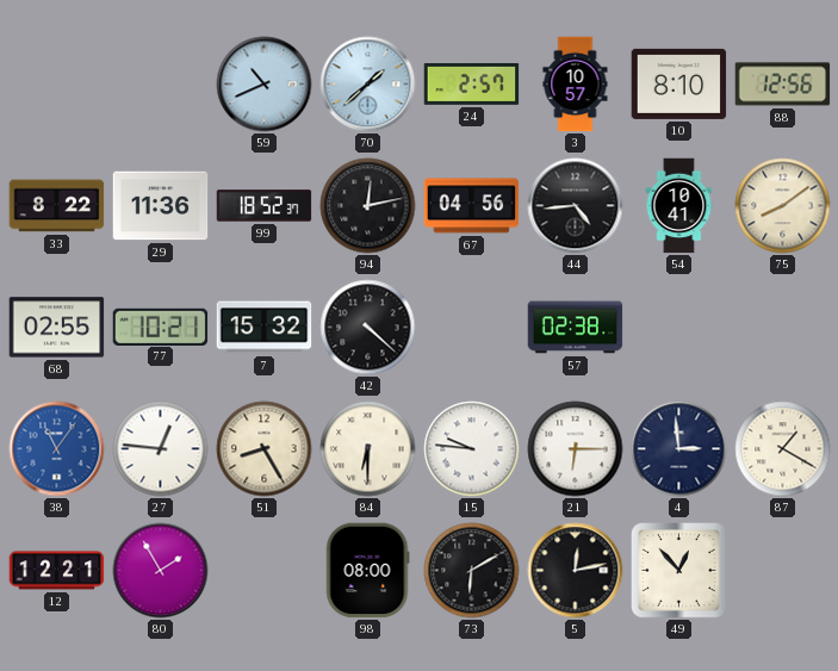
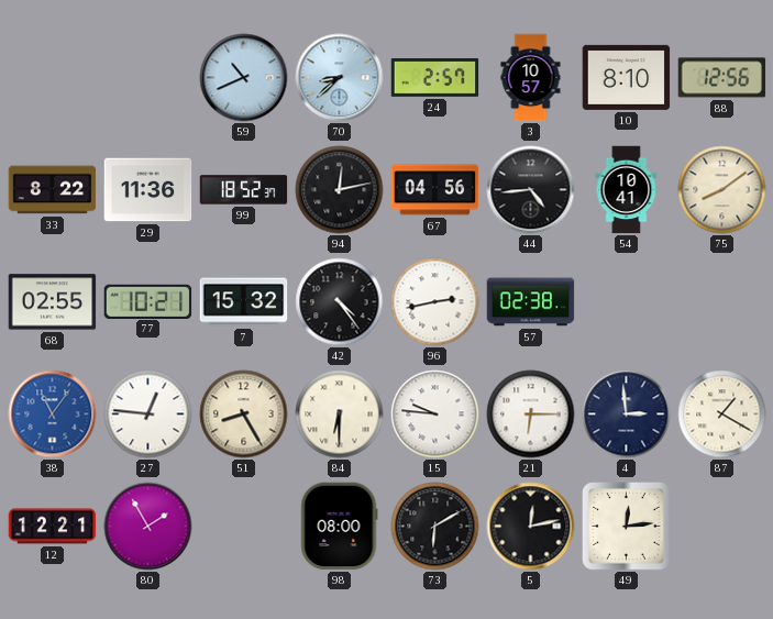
70: 1:38 -> 8:38 (340, 78)
42: 4:22 -> 4:24 (340, 302)
96: none -> 2:43 (435, 302)
49: 12:53 -> 12:14 (627, 527)
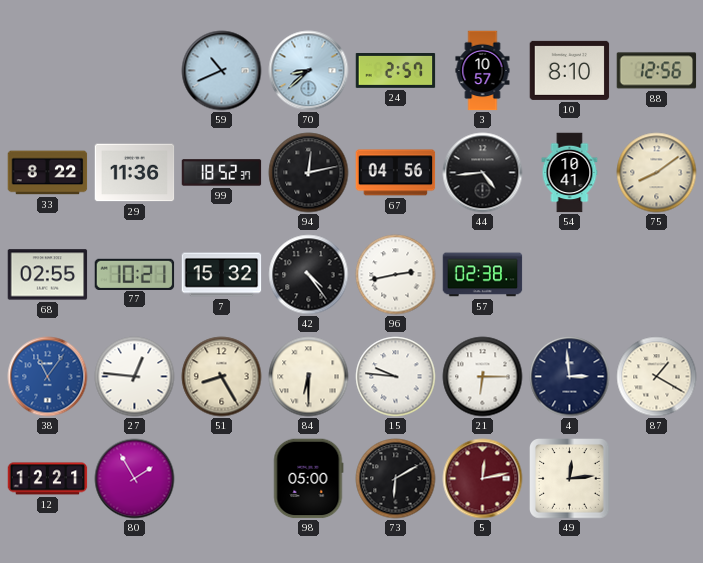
98: 08:00 -> 05:00 (308, 479)
5 dial: black -> burgundy (483, 479)
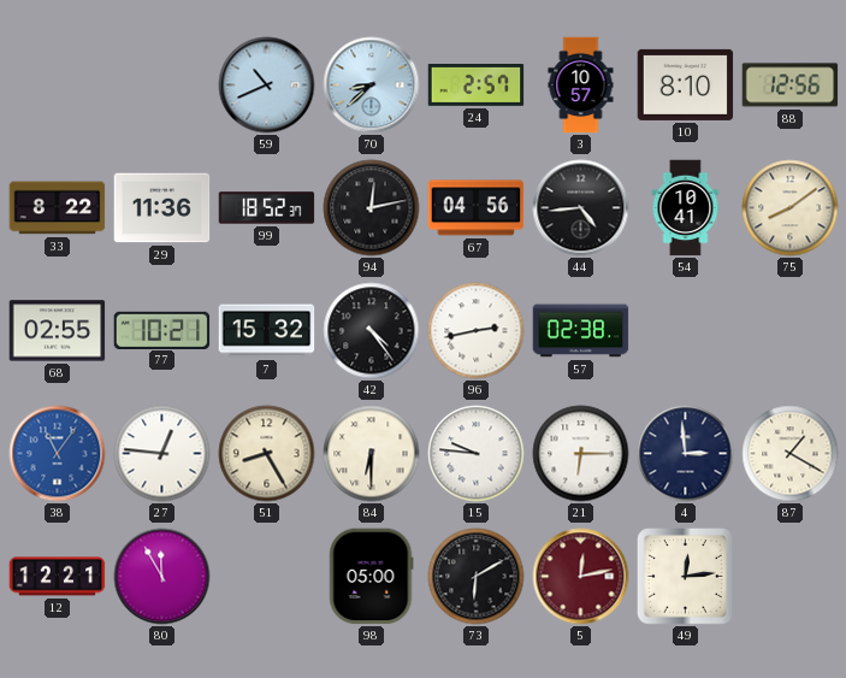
80: 1:55 -> 11:55 (162, 577)
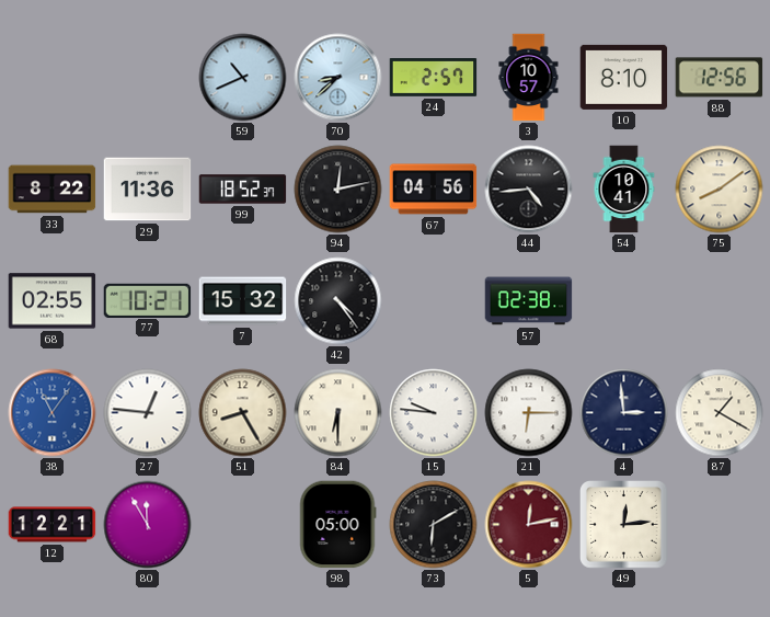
96: 2:43 -> none (477, 331)
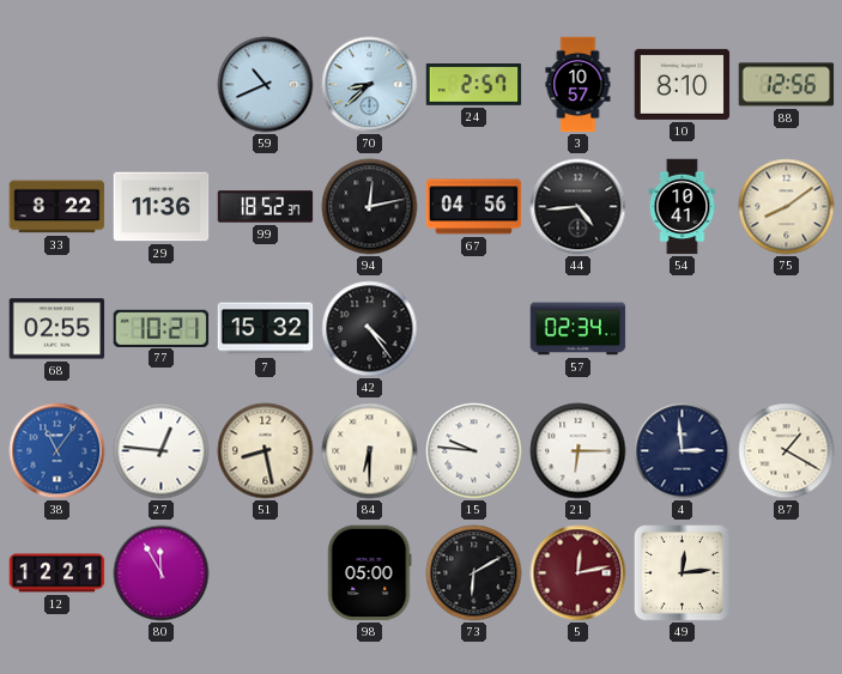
57: 02:38 -> 02:34 (579, 329)
51: 8:25 -> 8:28 (266, 451)
